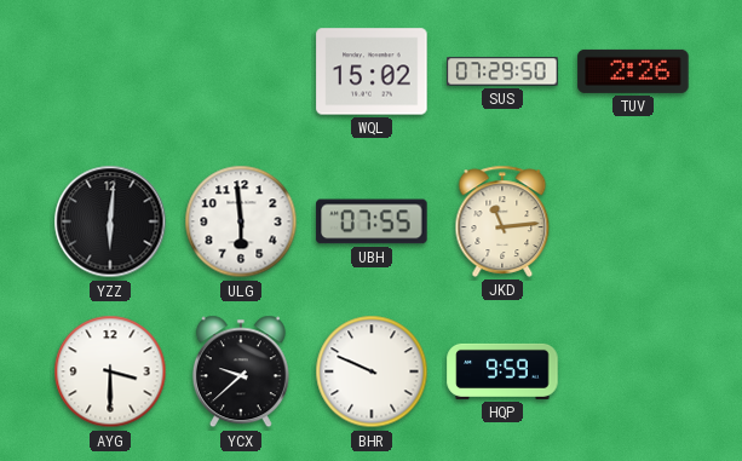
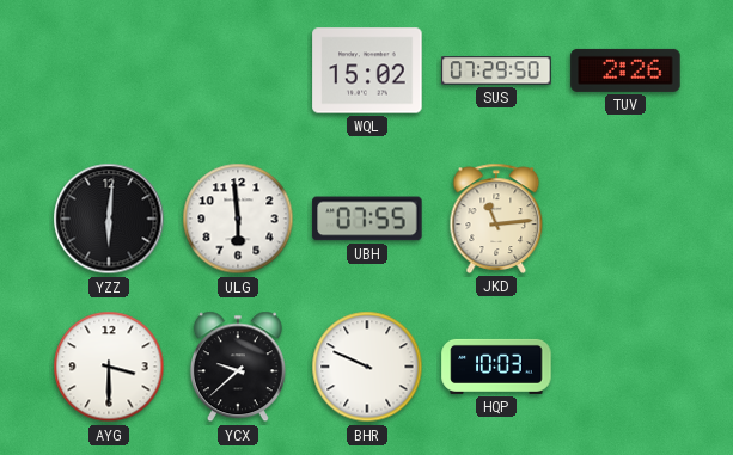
HQP: 9:59 -> 10:03 (496, 367)
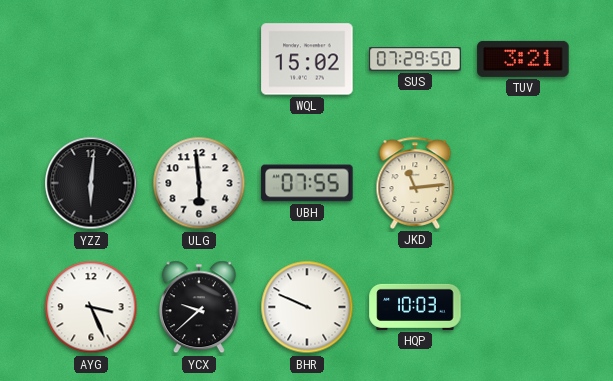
TUV: 2:26 -> 3:21 (523, 59)
AYG: 3:30 -> 3:26 (91, 307)
